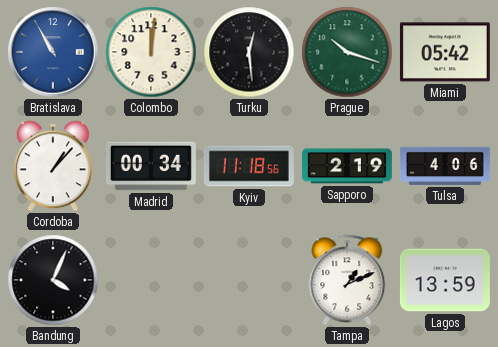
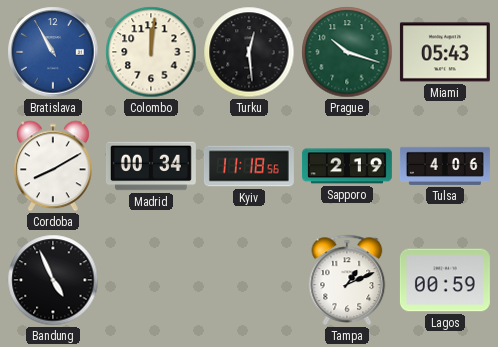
Miami: 05:42 -> 05:43 (445, 52)
Cordoba: 1:07 -> 8:10 (53, 166)
Bandung: 4:04 -> 4:56 (53, 280)
Lagos: 13:59 -> 00:59 (445, 280)
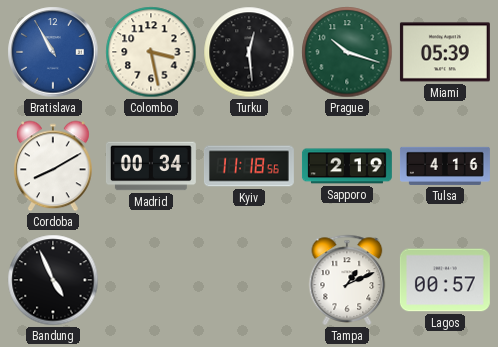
Colombo: 12:01 -> 3:28 (151, 52)
Miami: 05:43 -> 05:39 (445, 52)
Tulsa: 4:06 -> 4:16 (445, 166)
Lagos: 00:59 -> 00:57 (445, 280)
